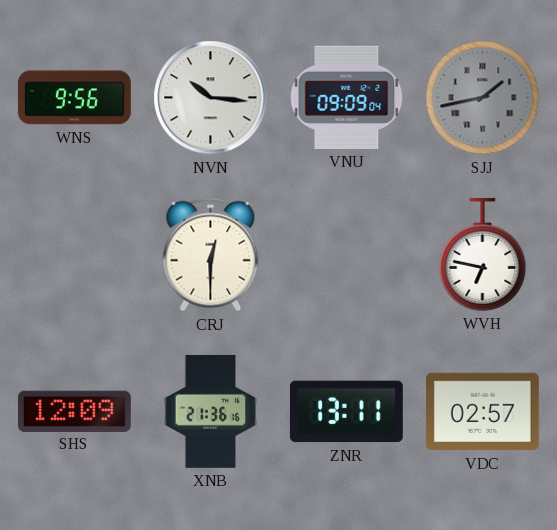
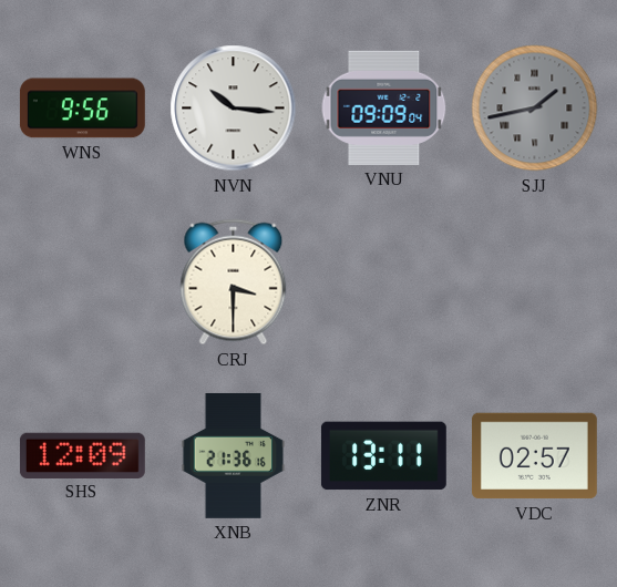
CRJ: 12:30 -> 3:30 (234, 282)
WVH: 6:47 -> none (483, 254)
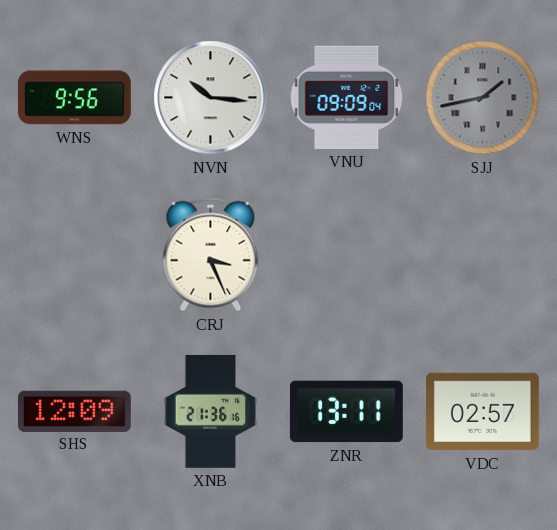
CRJ: 3:30 -> 3:26 (211, 255)
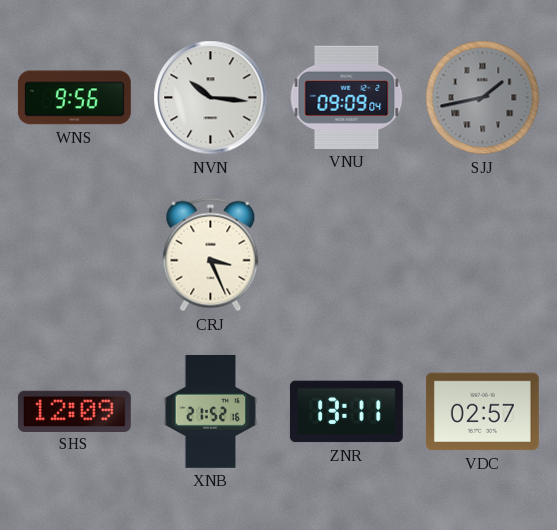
XNB: 21:36 -> 21:52 (211, 411)
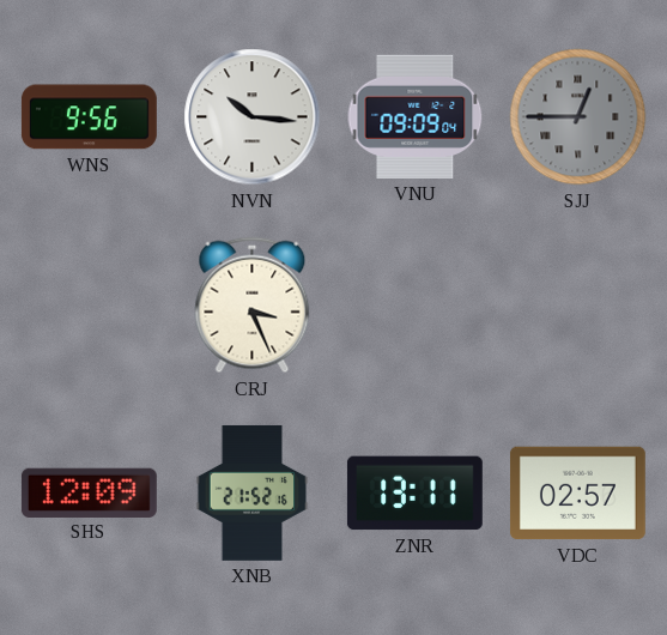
SJJ: 1:43 -> 12:45 (578, 117)
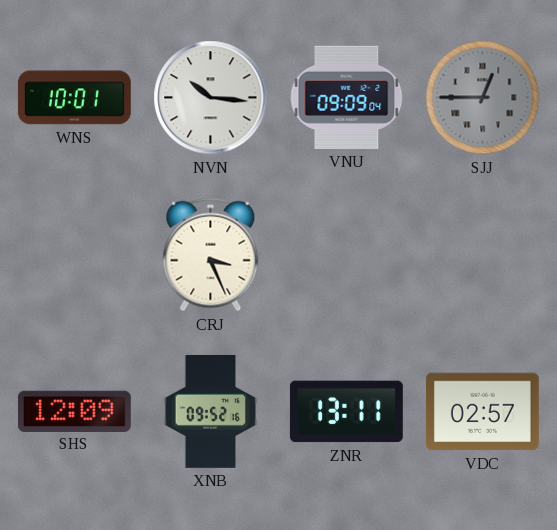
WNS: 9:56 -> 10:01 (74, 98)
XNB: 21:52 -> 09:52 (211, 411)
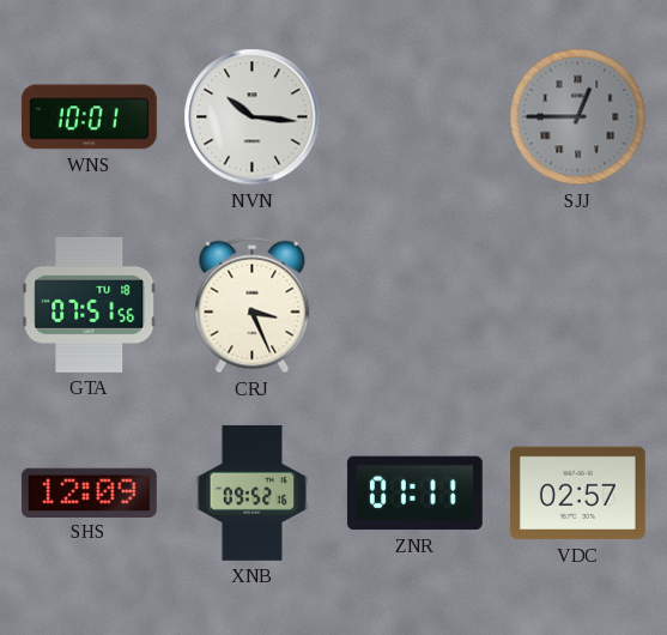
VNU: 09:09 -> none (347, 97)
GTA: none -> 07:51 (90, 304)
ZNR: 13:11 -> 01:11 (414, 494)
